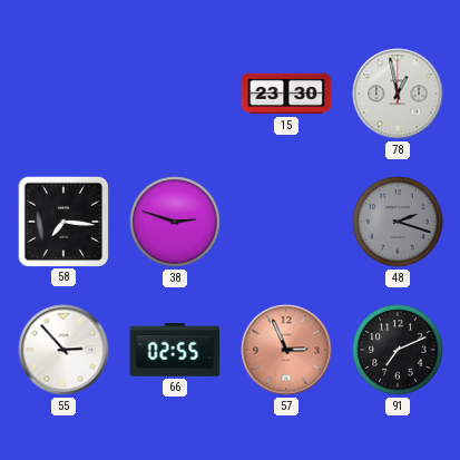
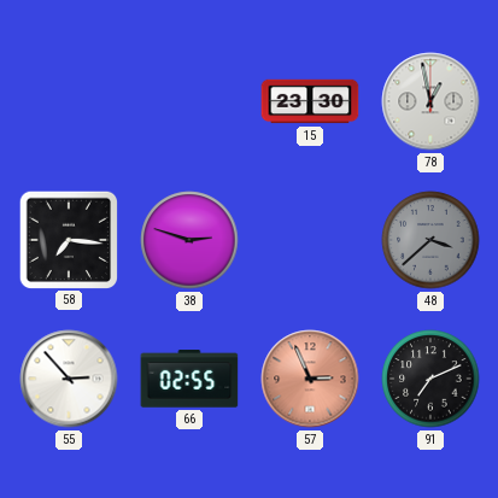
48: 2:18 -> 3:38 (430, 240)
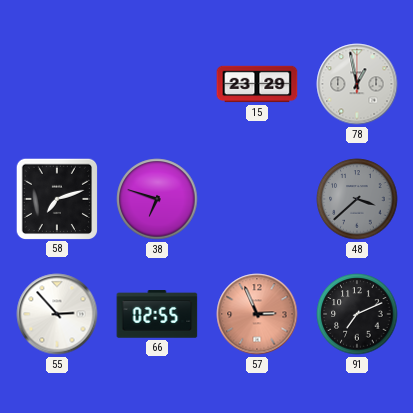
15: 23:30 -> 23:29 (257, 84)
58: 7:16 -> 7:12 (56, 198)
38: 2:48 -> 6:48 (157, 199)
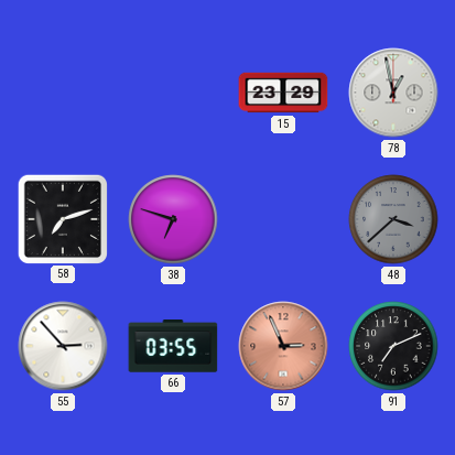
66: 02:55 -> 03:55 (173, 346)
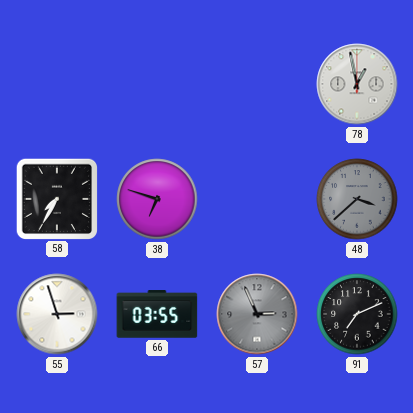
15: 23:29 -> none (283, 93)
58: 7:12 -> 7:35 (56, 198)
55: 2:53 -> 2:57 (57, 314)
57 dial: salmon -> grey (257, 314)
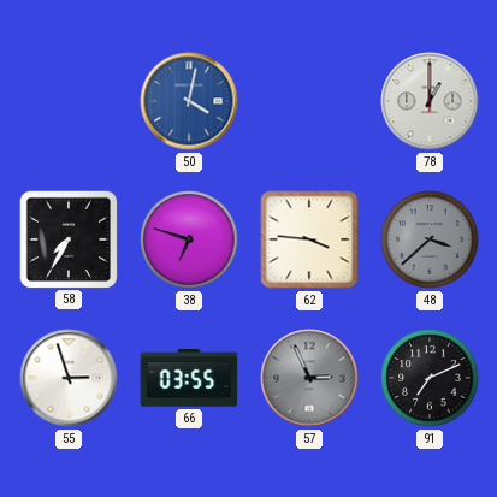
50: none -> 4:02 (189, 101)
78: 12:58 -> 1:00 (430, 101)
62: none -> 3:46 (309, 239)
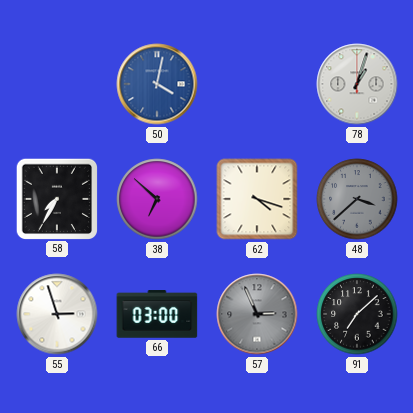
78: 1:00 -> 1:03 (357, 84)
38: 6:48 -> 6:52 (157, 199)
62: 3:46 -> 4:18 (257, 199)
66: 03:55 -> 03:00 (157, 314)
91: 7:11 -> 7:08 (357, 314)
